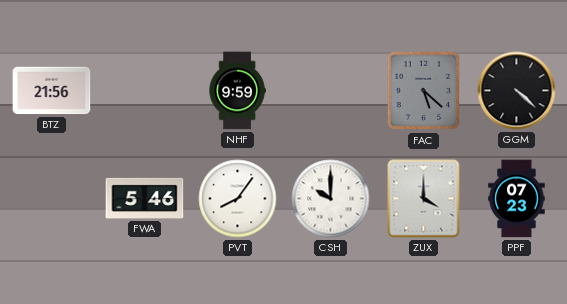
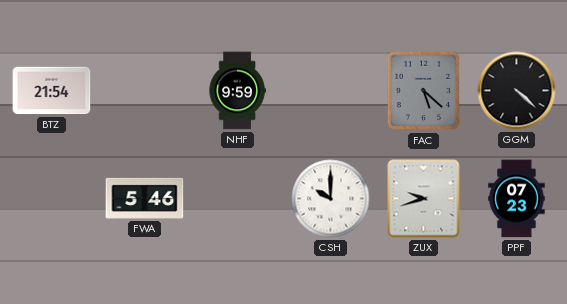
BTZ: 21:56 -> 21:54 (52, 91)
PVT: 8:06 -> none (238, 199)
ZUX: 4:00 -> 9:42 (424, 199)
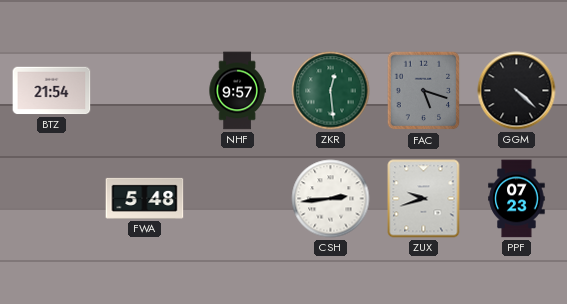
NHF: 9:59 -> 9:57 (237, 91)
ZKR: none -> 12:29 (331, 91)
FAC: 5:22 -> 5:18 (424, 91)
FWA: 5:46 -> 5:48 (145, 198)
CSH: 10:00 -> 2:44 (331, 199)
